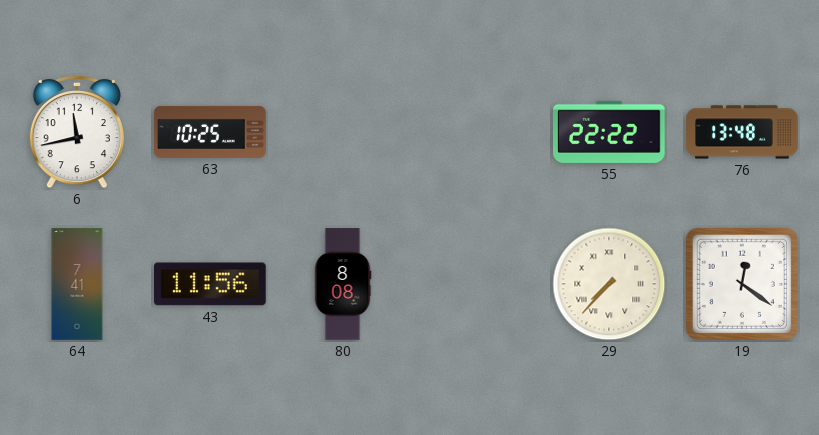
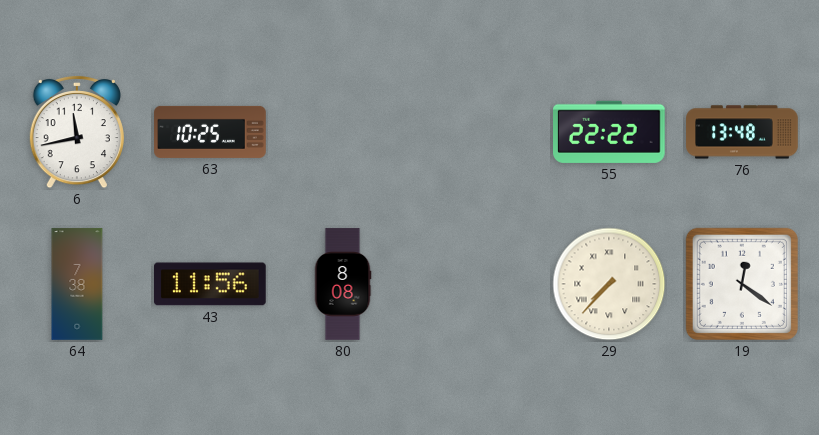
64: 7:41 -> 7:38 (77, 284)
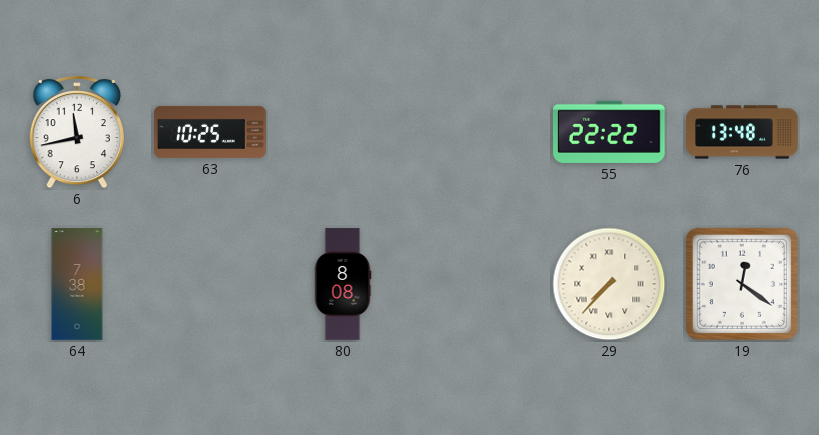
43: 11:56 -> none (211, 284)
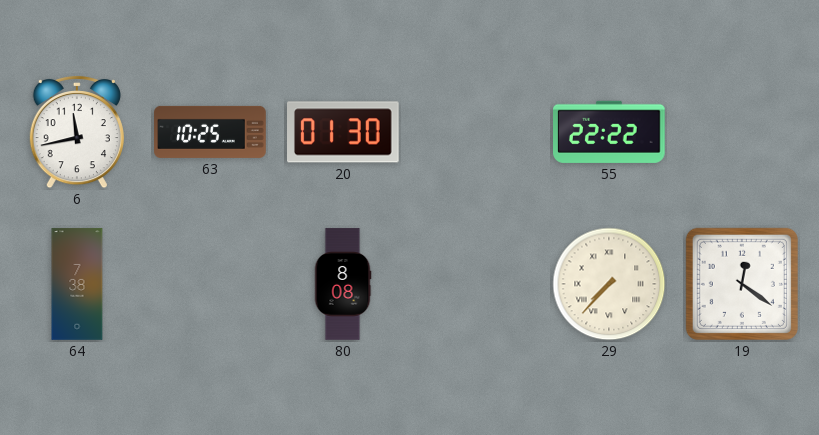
20: none -> 01:30 (344, 132)
76: 13:48 -> none (742, 132)
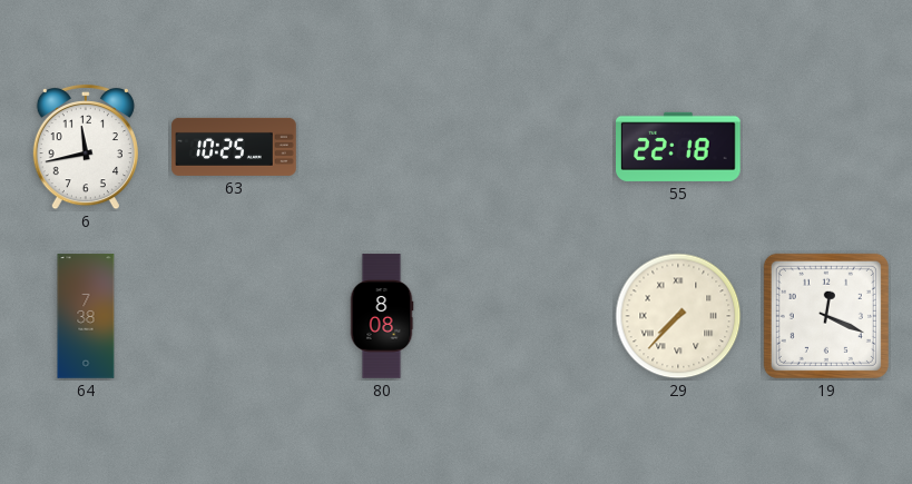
20: 01:30 -> none (344, 132)
55: 22:22 -> 22:18 (679, 147)
19: 12:21 -> 12:19 (826, 316)
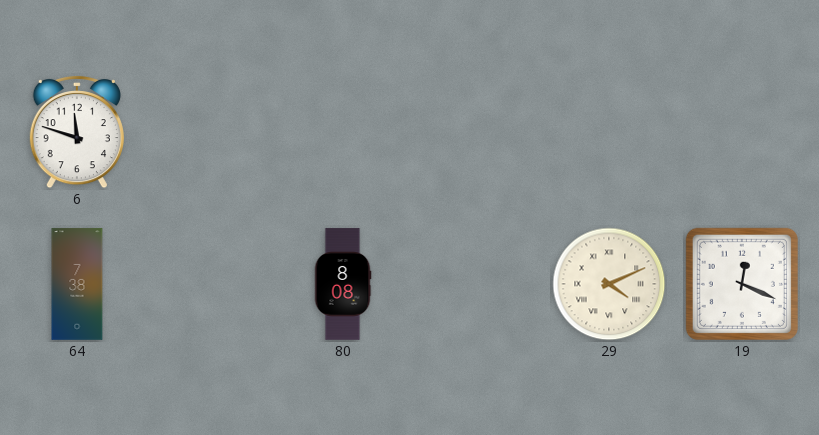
6: 11:43 -> 11:48 (77, 132)
63: 10:25 -> none (234, 147)
55: 22:18 -> none (679, 147)
29: 7:37 -> 4:11 (609, 284)
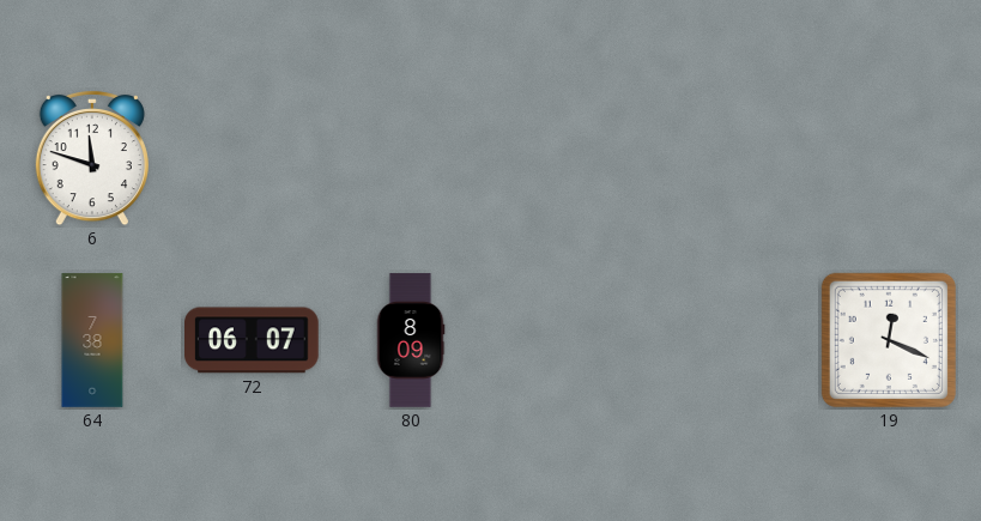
72: none -> 06:07 (253, 340)
80: 8:08 -> 8:09 (411, 340)
29: 4:11 -> none (609, 284)
